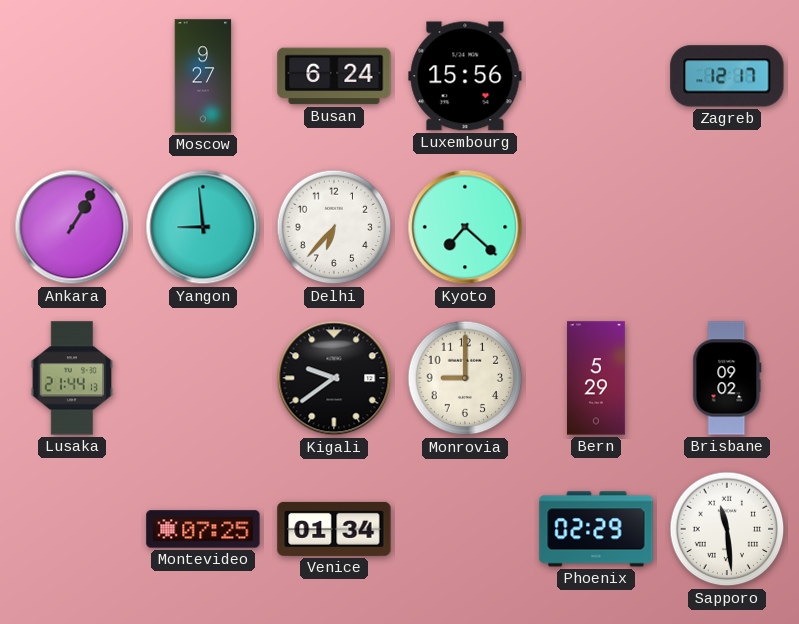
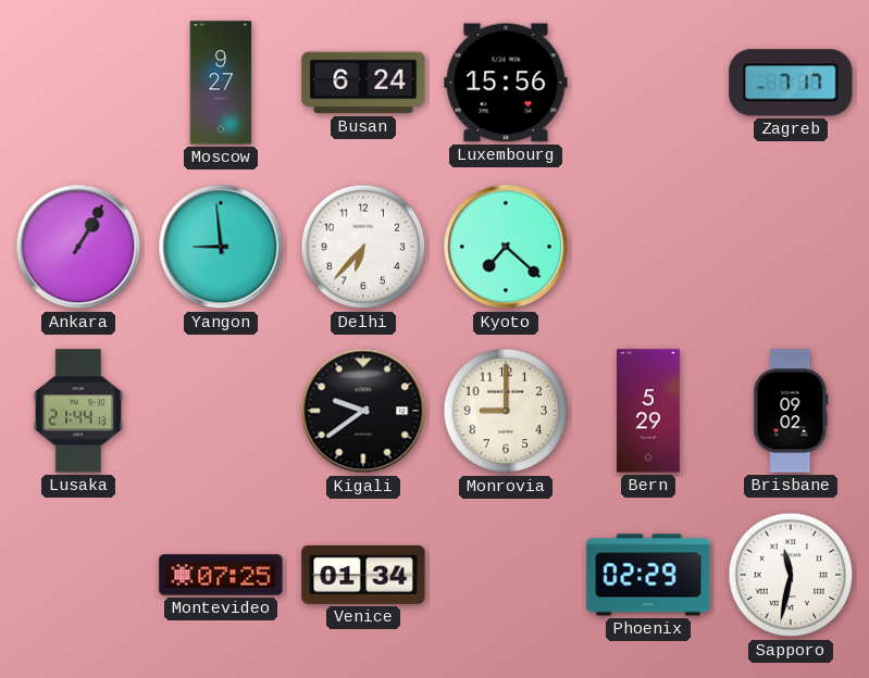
Zagreb: 12:17 -> 7:17 (791, 83)
Sapporo: 11:29 -> 11:32 (791, 575)
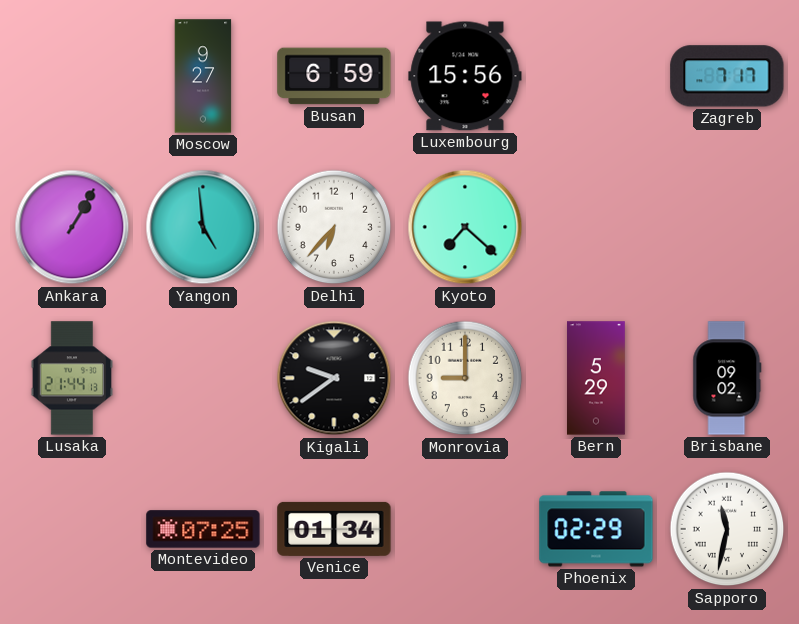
Busan: 6:24 -> 6:59 (334, 76)
Yangon: 8:59 -> 4:59 (203, 227)
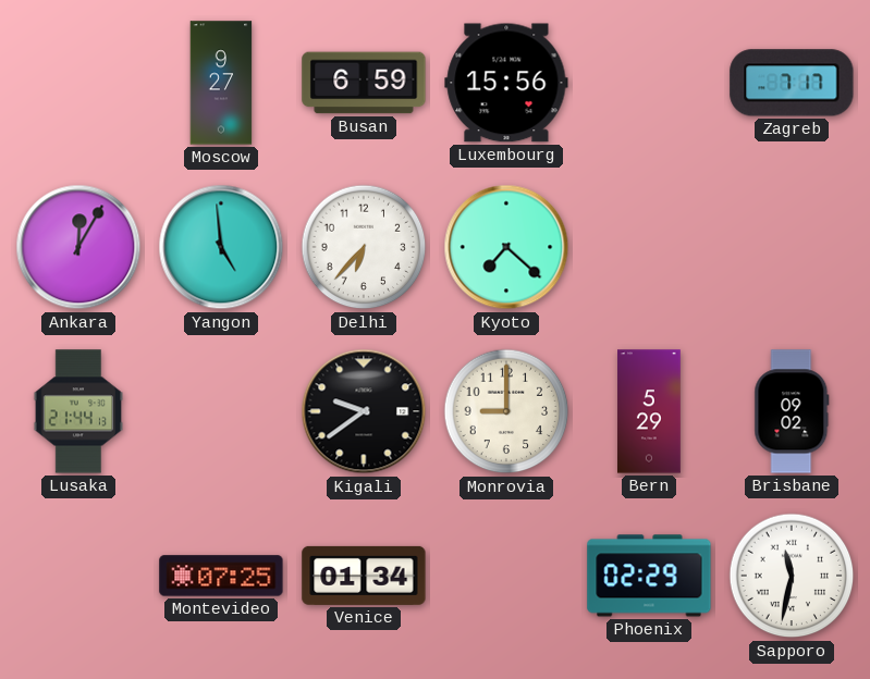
Ankara: 1:05 -> 12:05 (78, 247)
